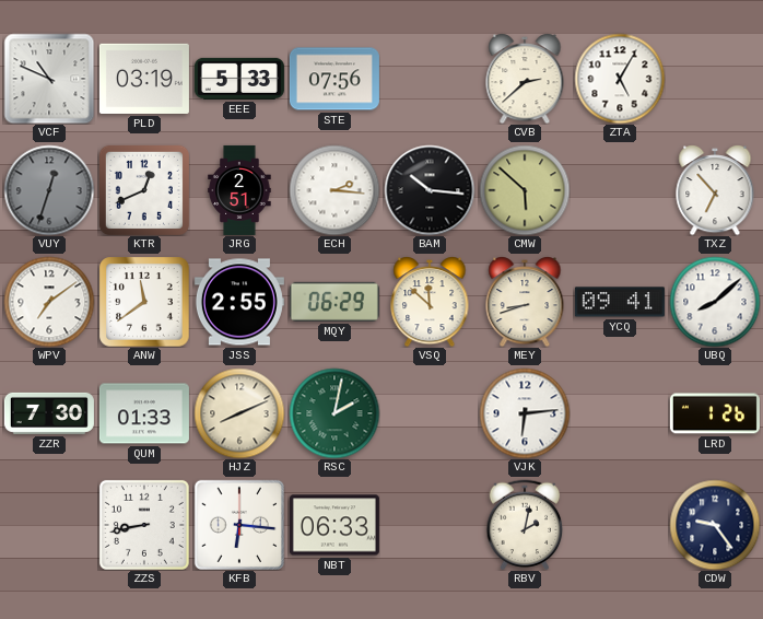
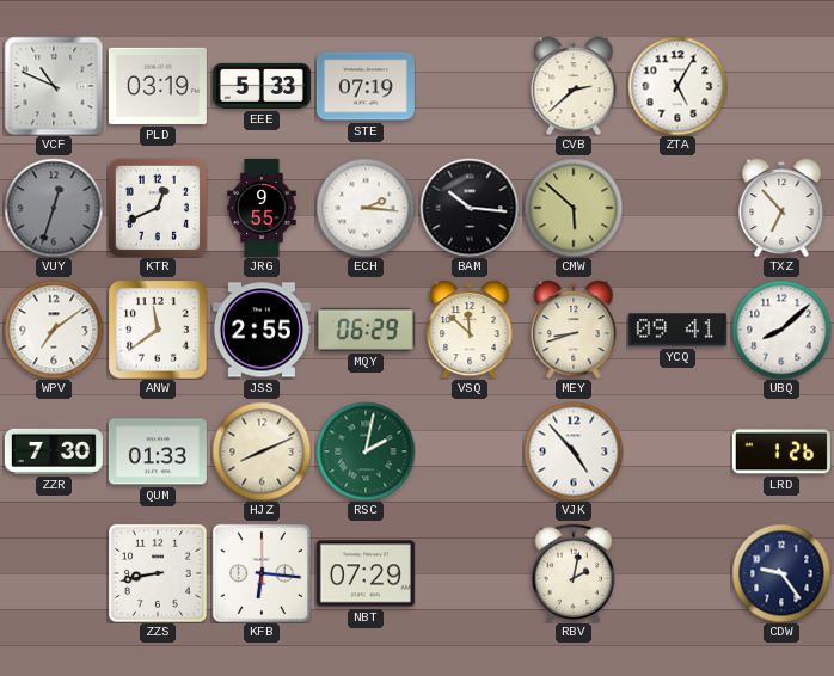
STE: 07:56 -> 07:19 (366, 86)
JRG: 2:51 -> 9:55 (262, 208)
VJK: 6:14 -> 4:53 (574, 451)
NBT: 06:33 -> 07:29 (366, 573)
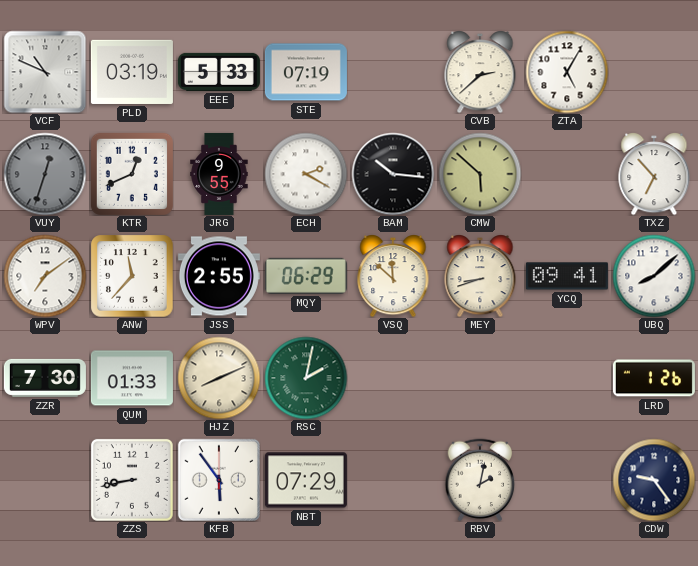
ECH: 2:16 -> 2:20 (306, 174)
ANW: 11:39 -> 11:37 (132, 276)
VJK: 4:53 -> none (574, 451)
KFB: 6:16 -> 5:54 (219, 480)
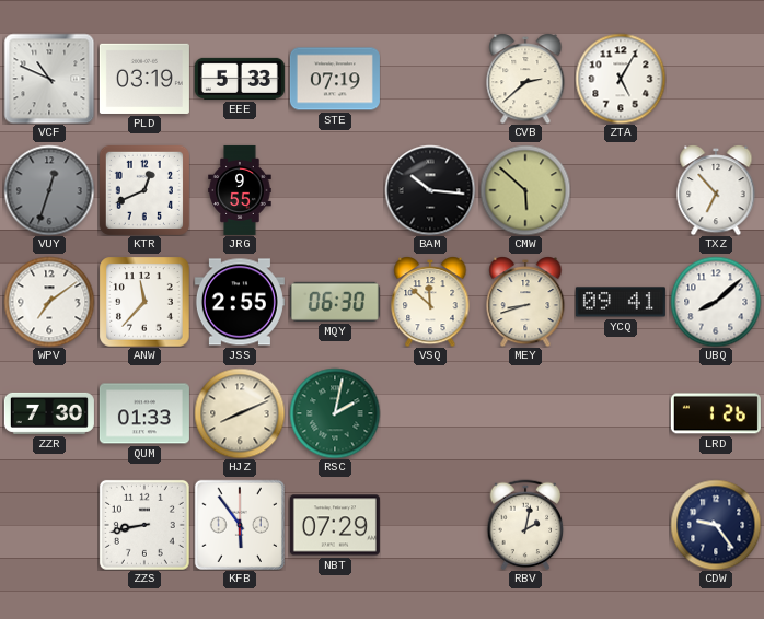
ECH: 2:20 -> none (306, 174)
MQY: 06:29 -> 06:30 (335, 302)
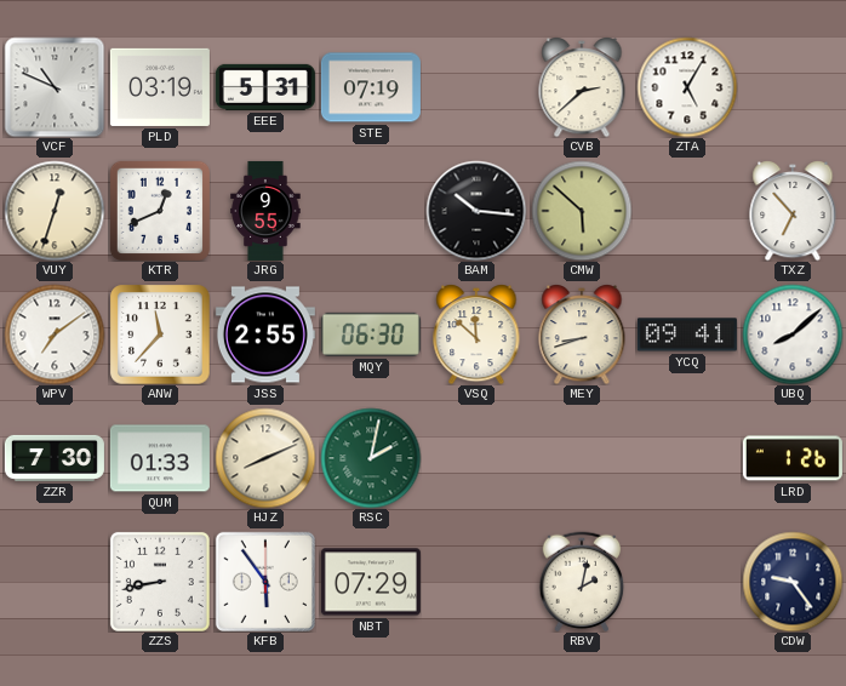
EEE: 5:33 -> 5:31 (265, 87)
VUY dial: grey -> cream (55, 211)
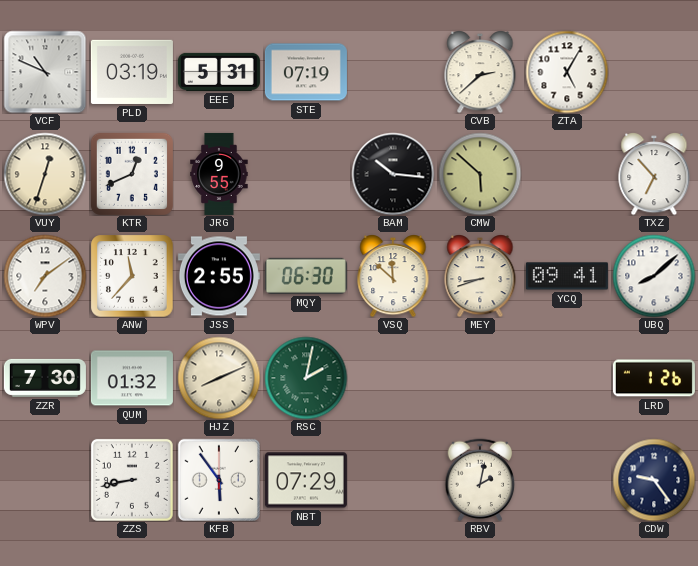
QUM: 01:33 -> 01:32 (132, 378)
